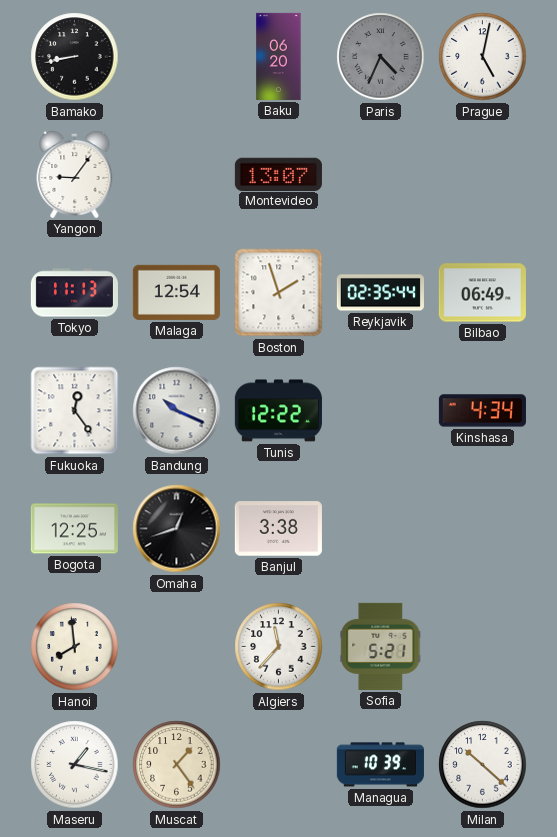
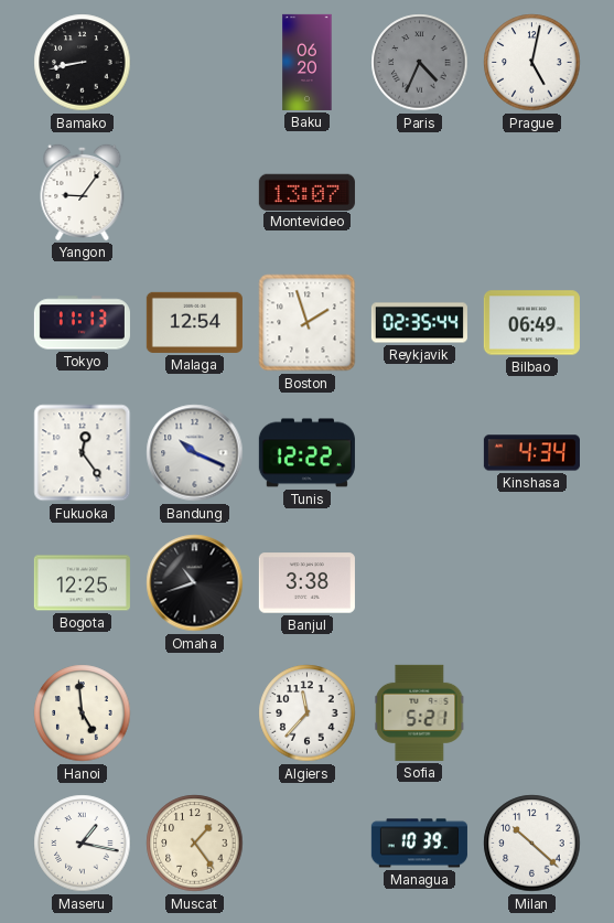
Omaha: 12:42 -> 10:42 (195, 583)
Hanoi: 7:59 -> 4:59 (83, 713)
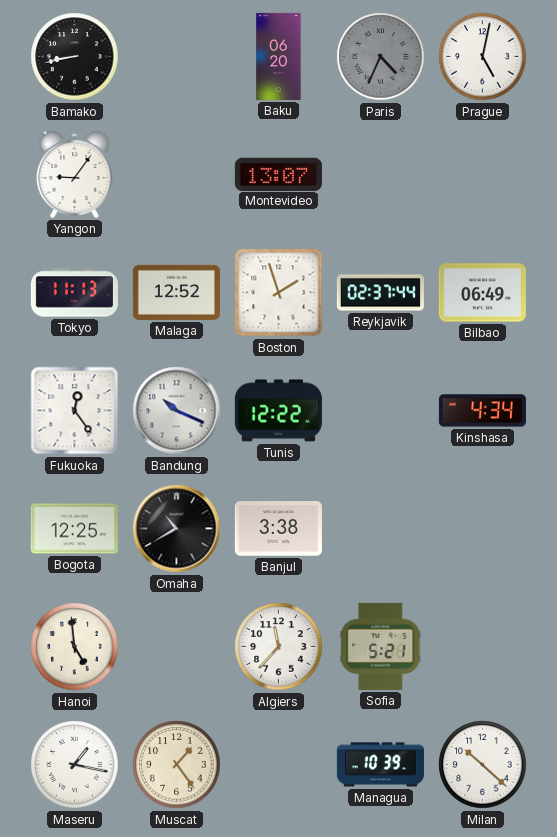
Malaga: 12:54 -> 12:52 (176, 292)
Reykjavik: 02:35 -> 02:37 (380, 293)
Omaha: 10:42 -> 10:40 (177, 529)
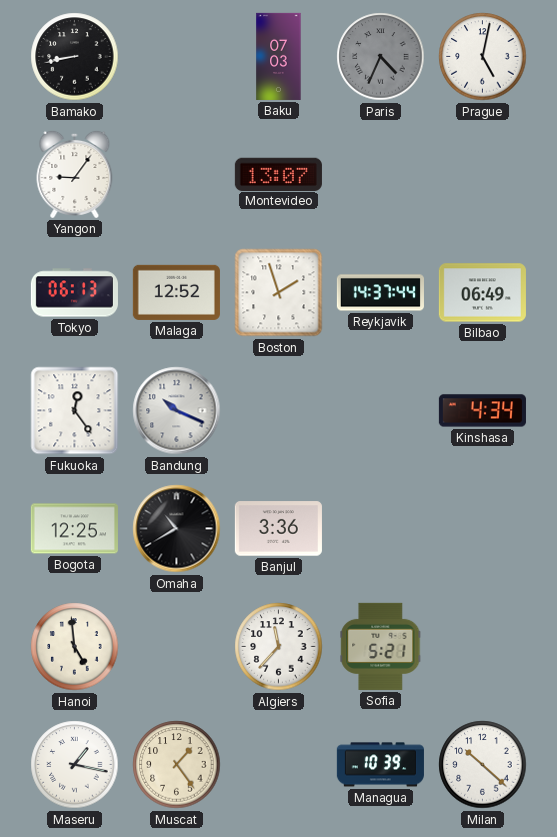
Baku: 06:20 -> 07:03 (279, 56)
Tokyo: 11:13 -> 06:13 (74, 293)
Reykjavik: 02:37 -> 14:37 (380, 293)
Tunis: 12:22 -> none (278, 411)
Banjul: 3:38 -> 3:36 (278, 529)
